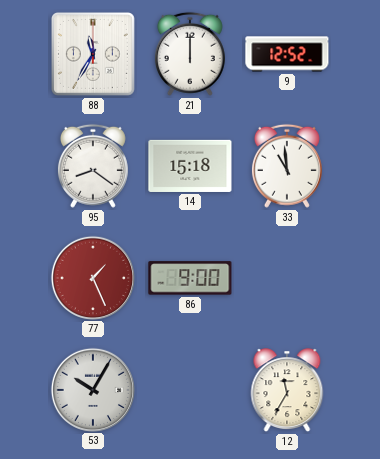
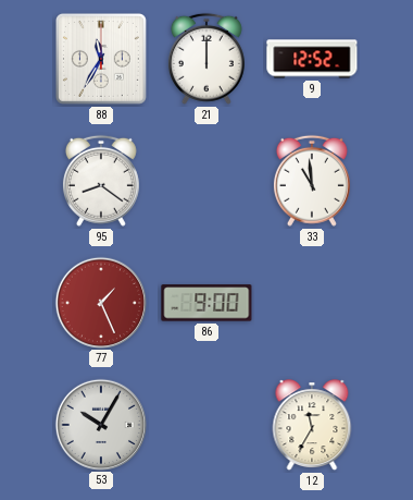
14: 15:18 -> none (190, 166)
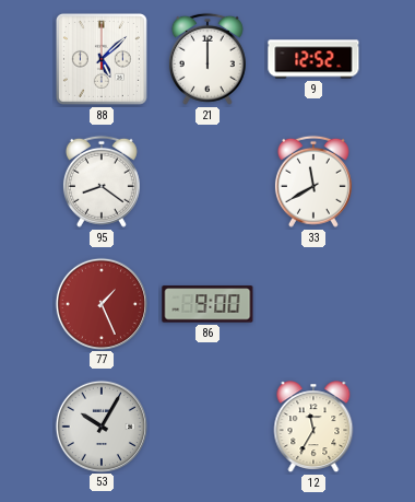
88: 11:35 -> 5:08 (102, 59)
33: 10:59 -> 11:40 (313, 182)
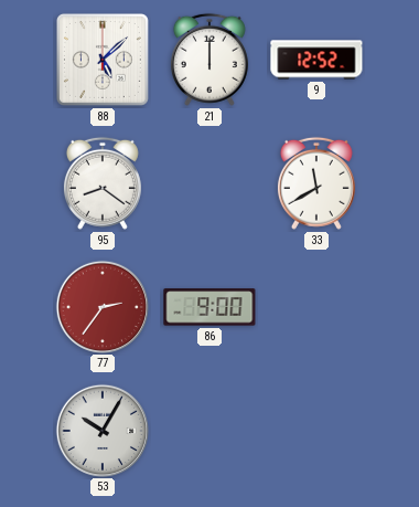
77: 1:26 -> 2:36 (101, 306)
12: 11:35 -> none (313, 428)
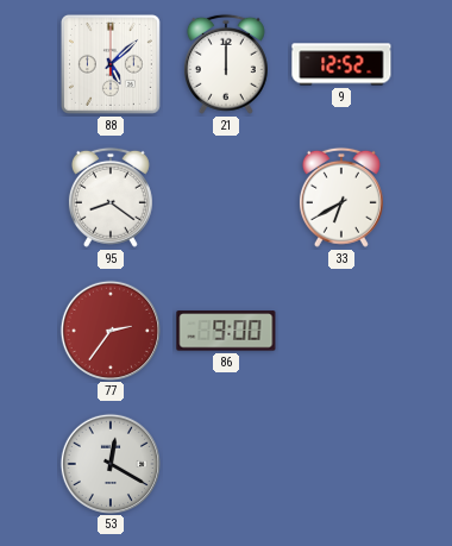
33: 11:40 -> 6:40 (341, 197)
53: 10:05 -> 12:20 (109, 463)
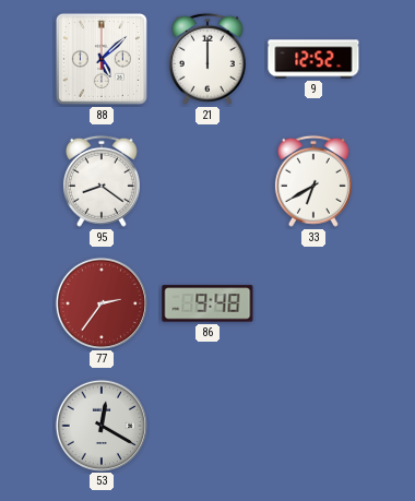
86: 9:00 -> 9:48 (207, 303)
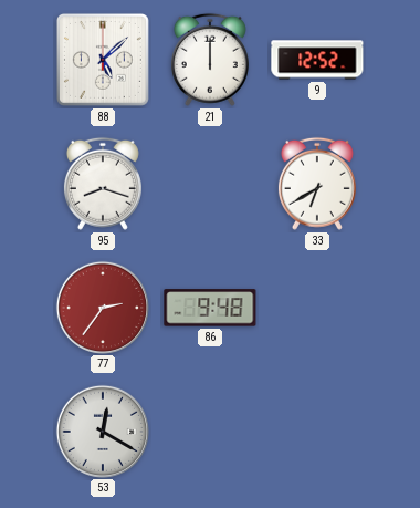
95: 8:21 -> 8:18 (103, 184)
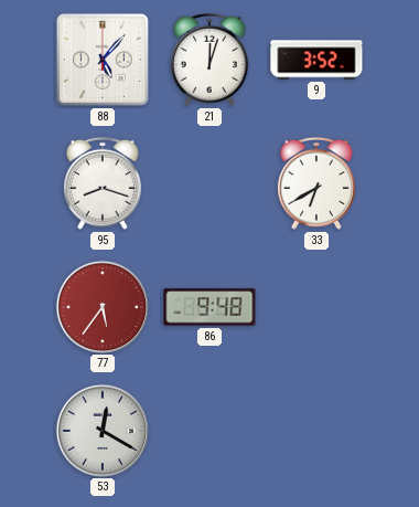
88: 5:08 -> 5:07 (103, 60)
21: 12:00 -> 12:03 (209, 60)
9: 12:52 -> 3:52 (316, 60)
77: 2:36 -> 5:36 (101, 306)
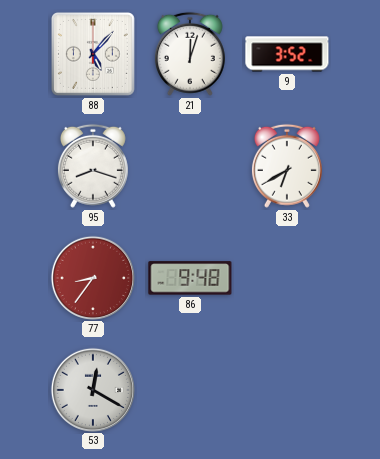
77: 5:36 -> 8:36 (92, 277)
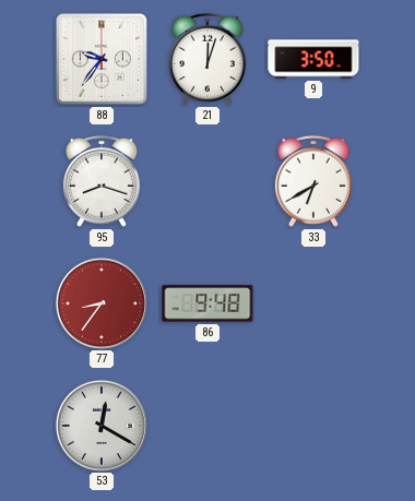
88: 5:07 -> 9:36 (102, 59)
9: 3:52 -> 3:50 (313, 59)
